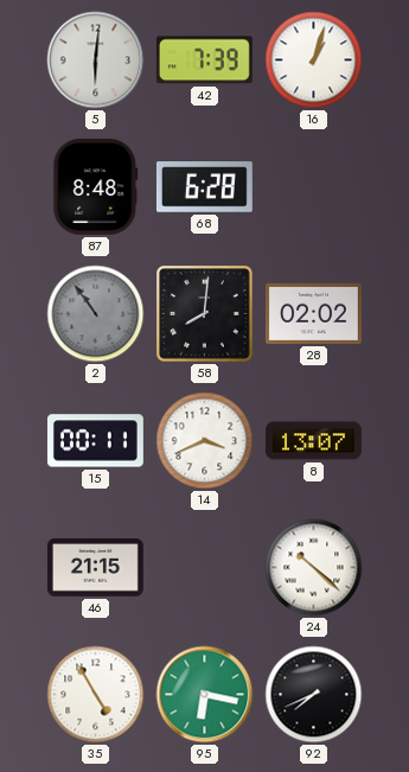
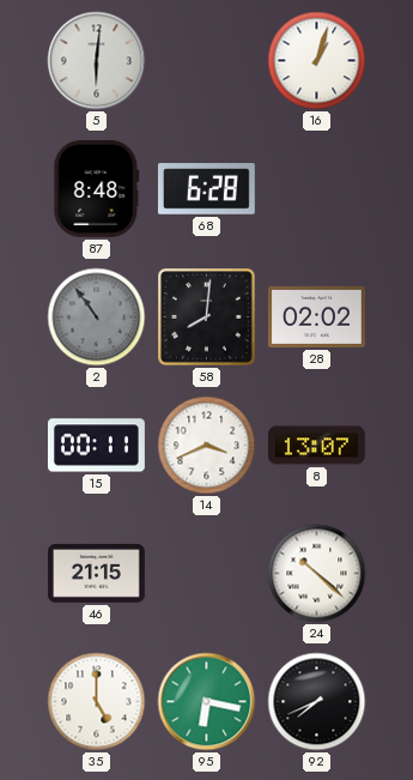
42: 7:39 -> none (204, 60)
35: 4:55 -> 5:00 (97, 702)
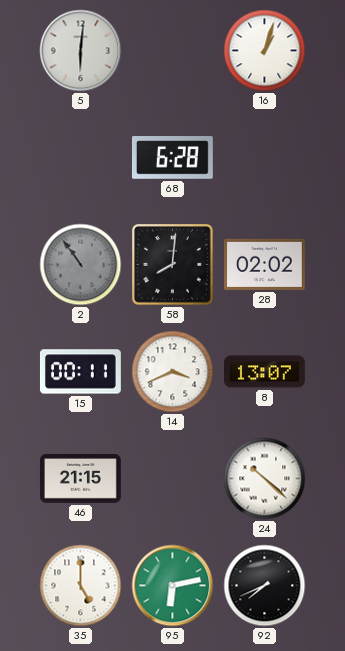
87: 8:48 -> none (97, 188)
95: 6:17 -> 6:13 (173, 586)
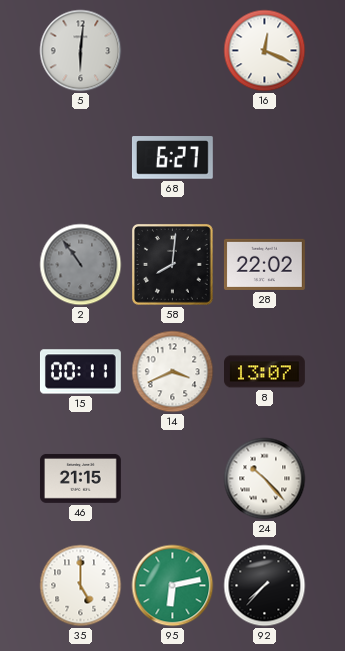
16: 1:03 -> 12:19 (265, 51)
68: 6:28 -> 6:27 (172, 158)
28: 02:02 -> 22:02 (264, 264)
24: 10:22 -> 10:23 (265, 479)
92: 7:41 -> 7:37 (265, 586)
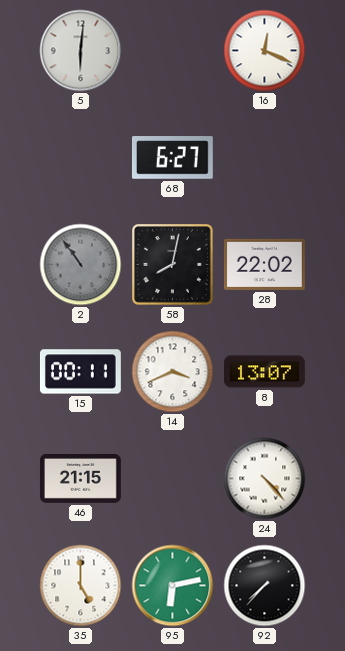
58: 8:01 -> 8:02 (173, 265)
24: 10:23 -> 4:23 (265, 479)
